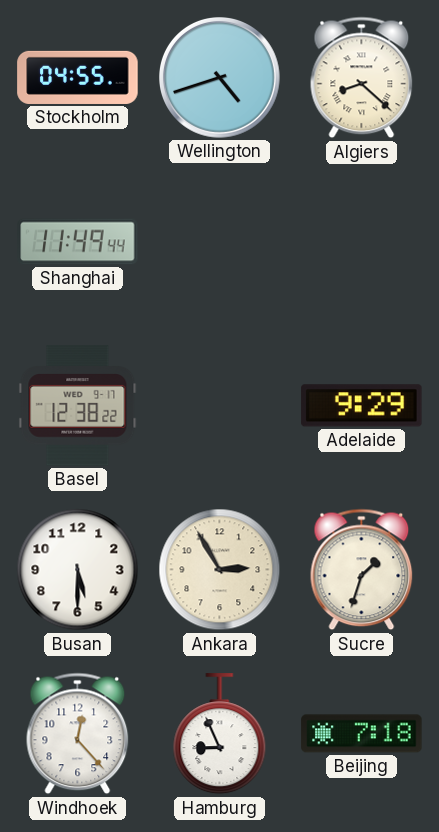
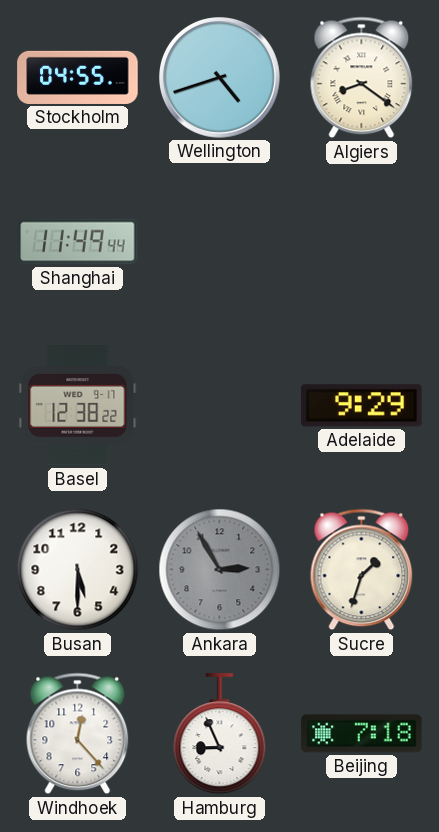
Algiers: 8:22 -> 8:21 (362, 78)
Ankara dial: cream -> grey (220, 570)
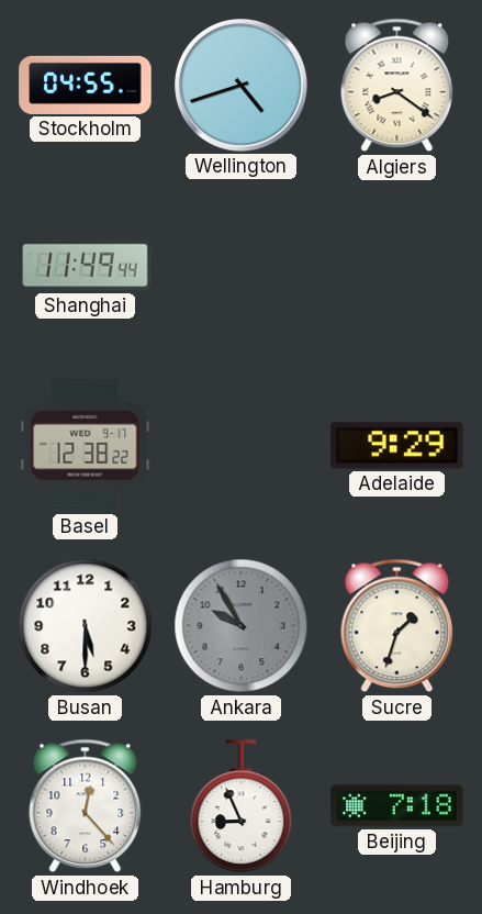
Ankara: 2:55 -> 9:55 (242, 626)
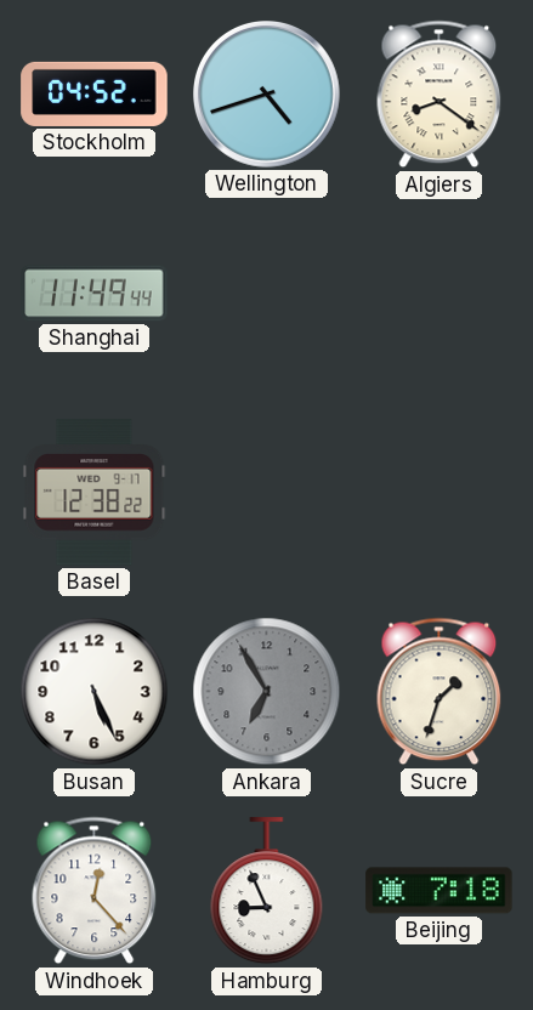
Stockholm: 04:55 -> 04:52 (95, 93)
Adelaide: 9:29 -> none (397, 446)
Busan: 5:30 -> 5:26 (95, 692)
Ankara: 9:55 -> 6:55 (267, 692)
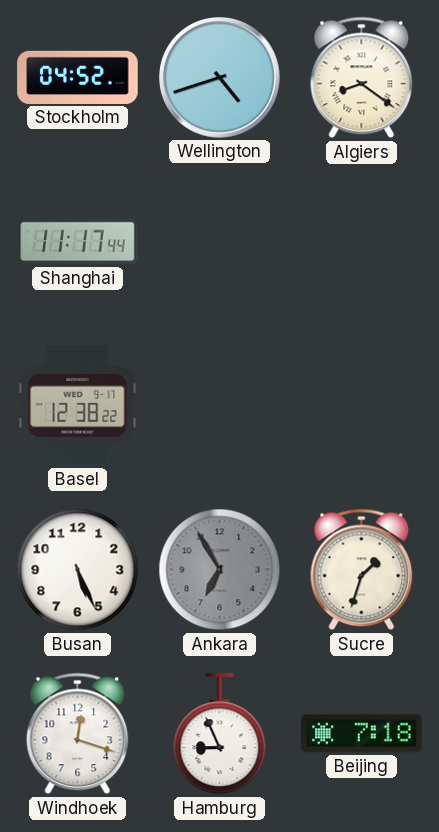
Shanghai: 11:49 -> 11:17 (78, 242)
Windhoek: 12:23 -> 12:18 (78, 734)
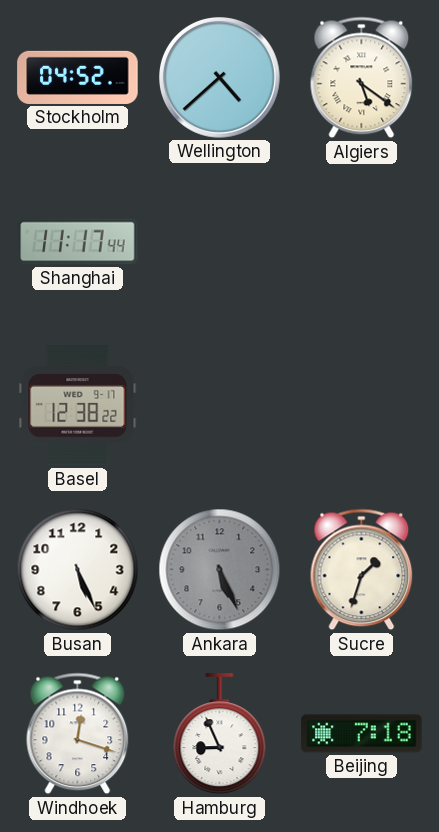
Wellington: 4:42 -> 4:38 (220, 78)
Algiers: 8:21 -> 5:21 (362, 78)
Ankara: 6:55 -> 5:26 (220, 570)
